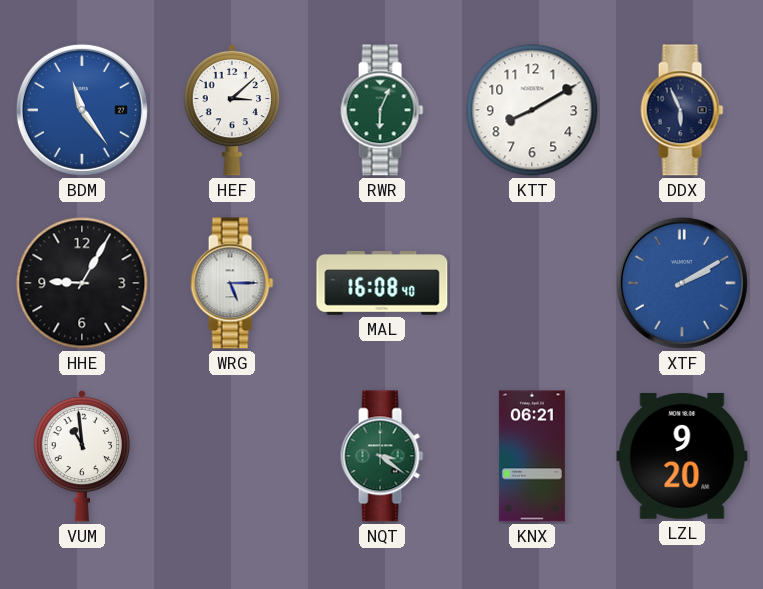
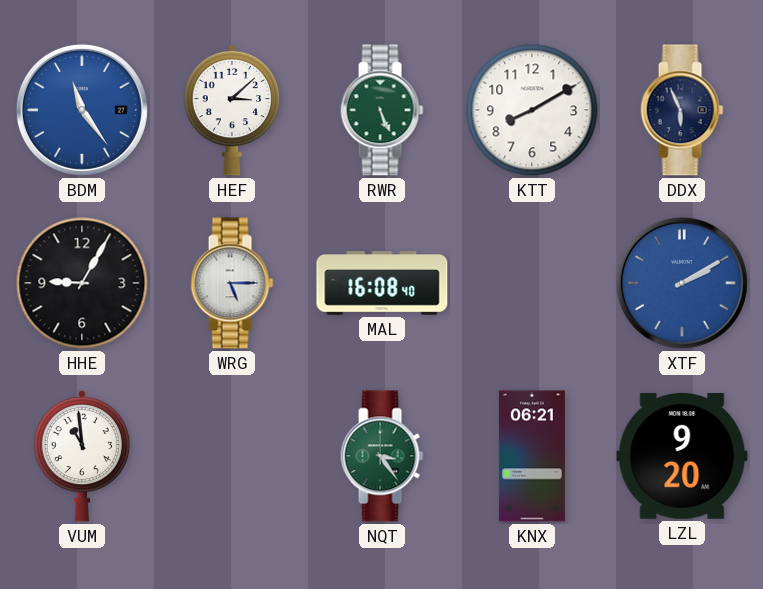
RWR: 6:04 -> 5:26 (382, 110)
NQT: 3:21 -> 3:24 (382, 456)
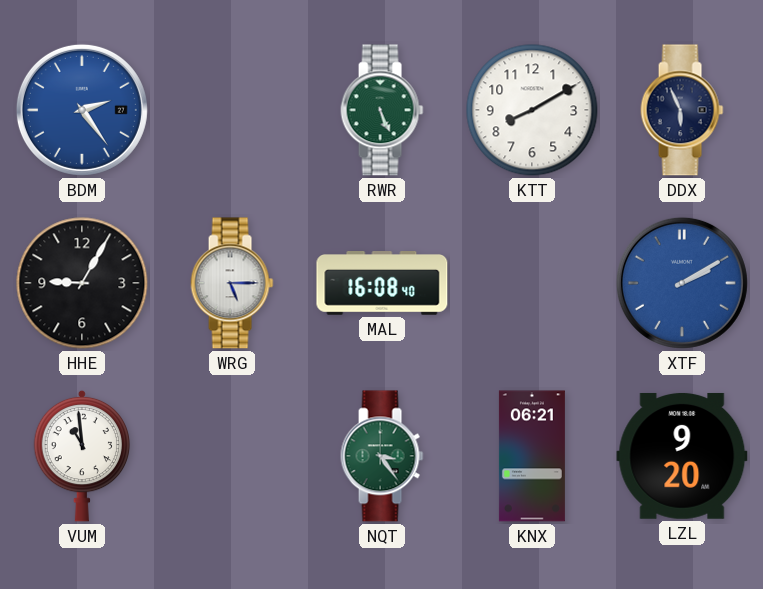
BDM: 11:24 -> 2:24 (82, 110)
HEF: 3:08 -> none (232, 110)
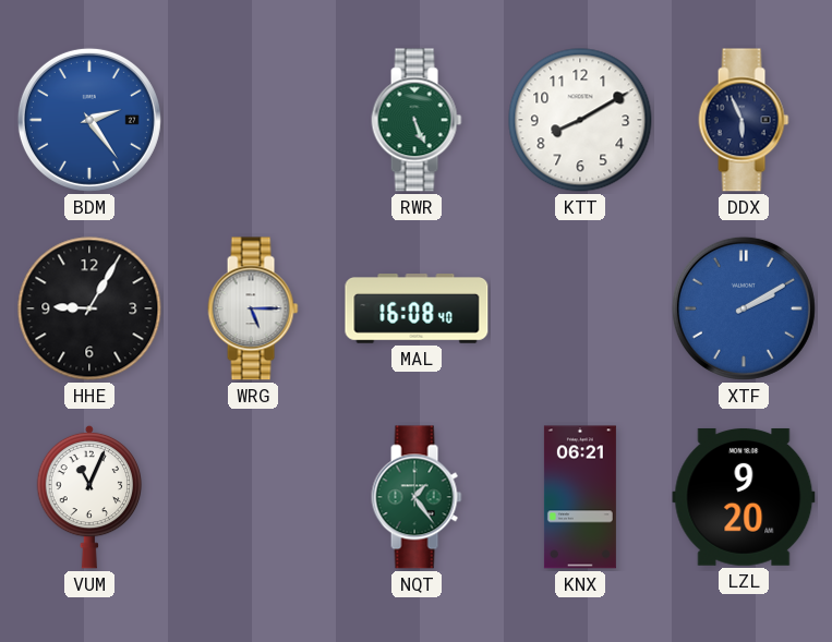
VUM: 10:59 -> 11:04 (89, 497)
NQT: 3:24 -> 1:24 (417, 497)
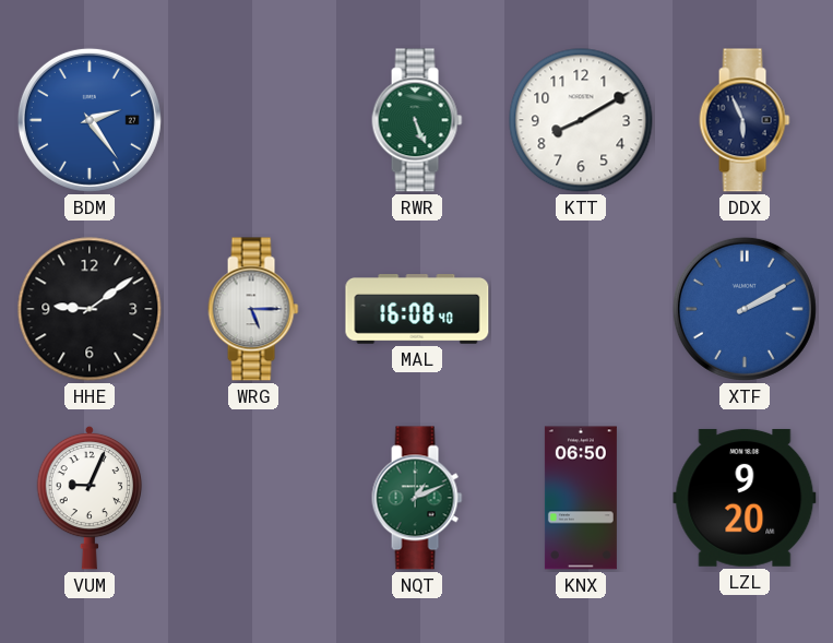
HHE: 9:05 -> 9:09 (90, 309)
VUM: 11:04 -> 9:04 (90, 498)
NQT: 1:24 -> 1:11 (417, 498)
KNX: 06:21 -> 06:50 (581, 498)
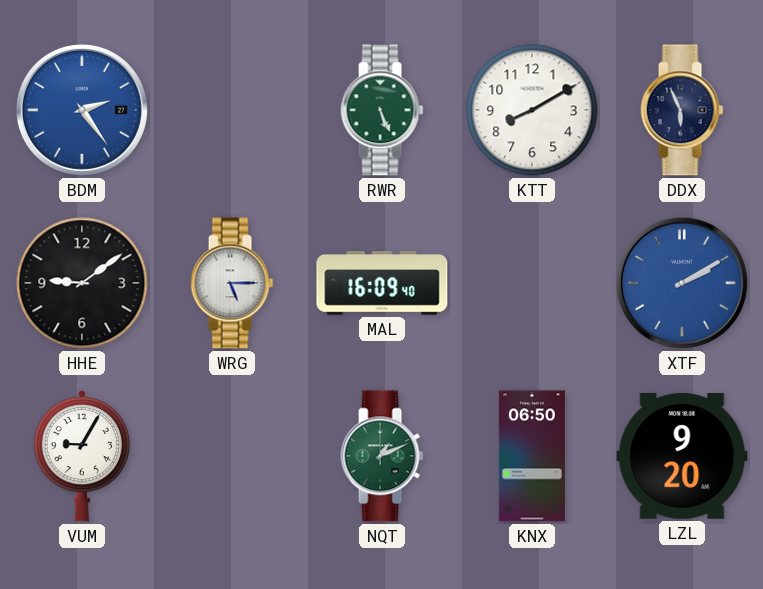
MAL: 16:08 -> 16:09 (382, 284)
VUM: 9:04 -> 9:05 (82, 456)
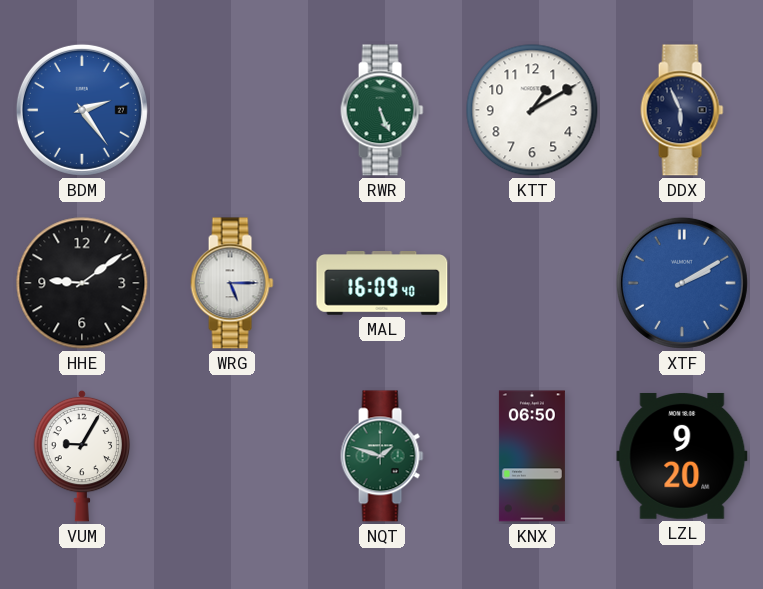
KTT: 8:10 -> 1:10 (532, 110)
NQT: 1:11 -> 1:48 (382, 456)
